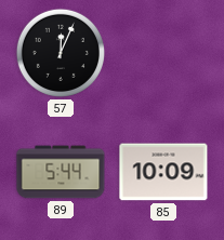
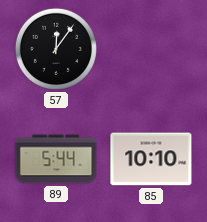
57: 12:04 -> 12:06 (56, 49)
85: 10:09 -> 10:10 (151, 159)
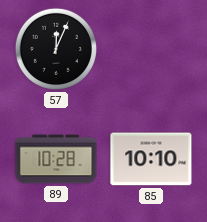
57: 12:06 -> 12:04 (56, 49)
89: 5:44 -> 10:28 (56, 159)
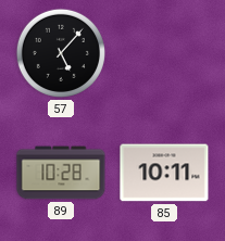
57: 12:04 -> 5:07 (61, 53)
85: 10:10 -> 10:11 (164, 173)
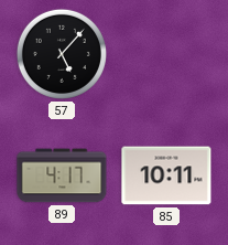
89: 10:28 -> 4:17 (62, 175)
